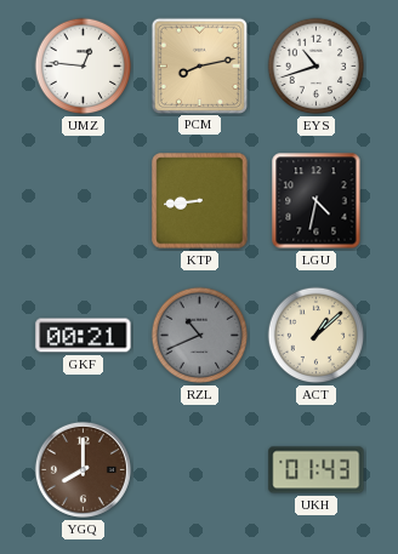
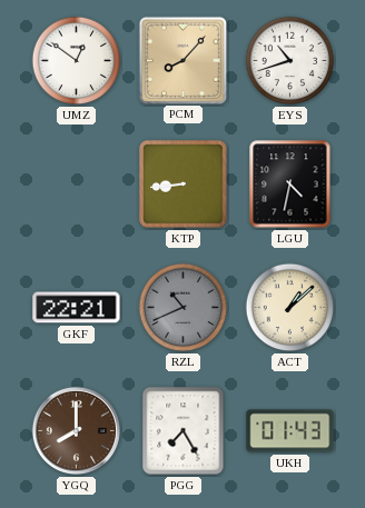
UMZ: 12:46 -> 12:51 (77, 61)
PCM: 8:13 -> 8:07 (182, 60)
GKF: 00:21 -> 22:21 (77, 308)
PGG: none -> 7:25 (184, 431)
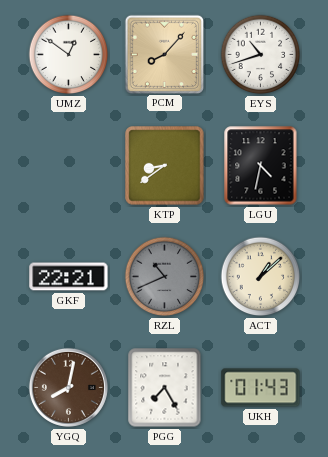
KTP: 8:44 -> 8:39 (165, 166)
YGQ: 8:00 -> 8:02 (68, 387)
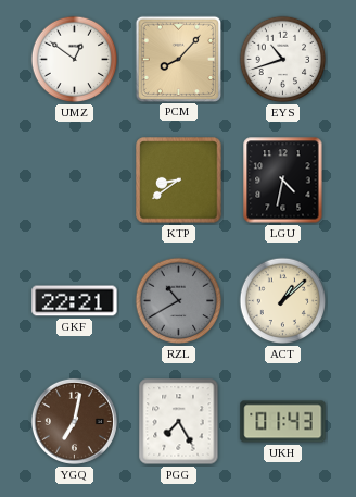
RZL: 10:41 -> 10:40 (179, 301)
YGQ: 8:02 -> 7:02 (74, 421)
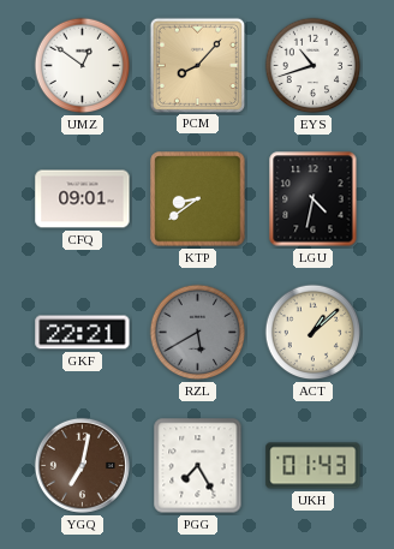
CFQ: none -> 09:01 (83, 199)
RZL: 10:40 -> 5:40 (198, 333)
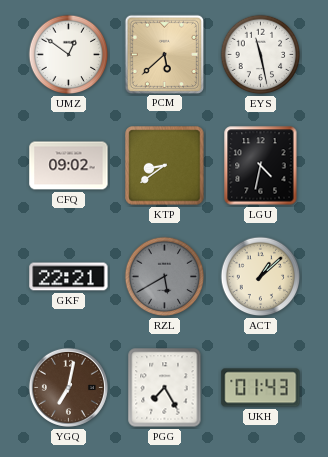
PCM: 8:07 -> 5:38 (164, 54)
EYS: 10:42 -> 11:28 (261, 55)
CFQ: 09:01 -> 09:02 (69, 166)
